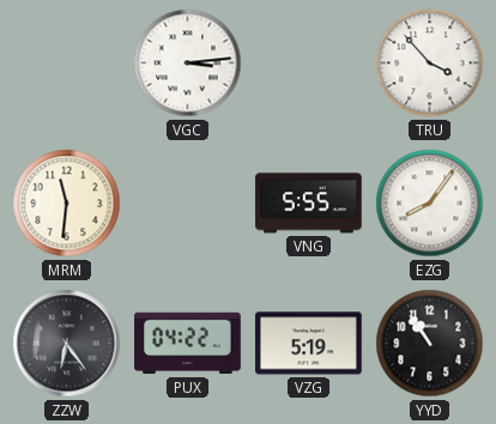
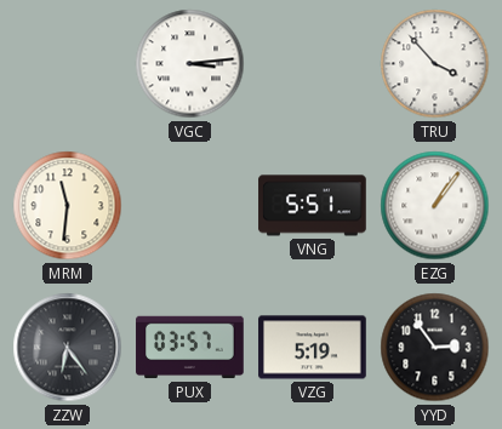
VNG: 5:55 -> 5:51 (313, 206)
EZG: 8:06 -> 1:06 (435, 206)
PUX: 04:22 -> 03:57 (190, 348)
YYD: 10:54 -> 2:54 (435, 348)
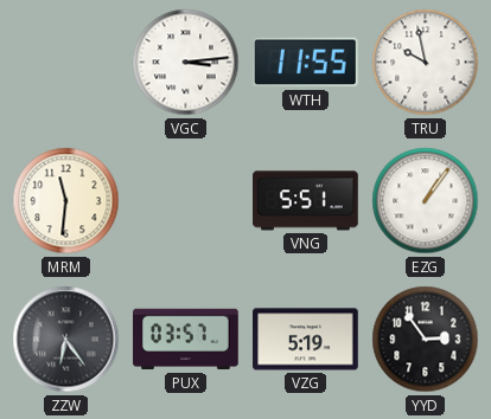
WTH: none -> 11:55 (305, 63)
TRU: 3:53 -> 9:58 (426, 63)
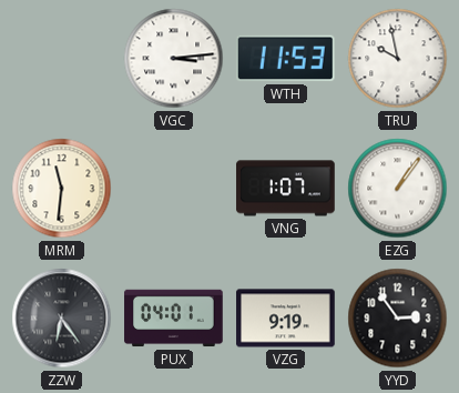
WTH: 11:55 -> 11:53 (285, 59)
VNG: 5:51 -> 1:07 (286, 189)
PUX: 03:57 -> 04:01 (174, 319)
VZG: 5:19 -> 9:19 (286, 319)
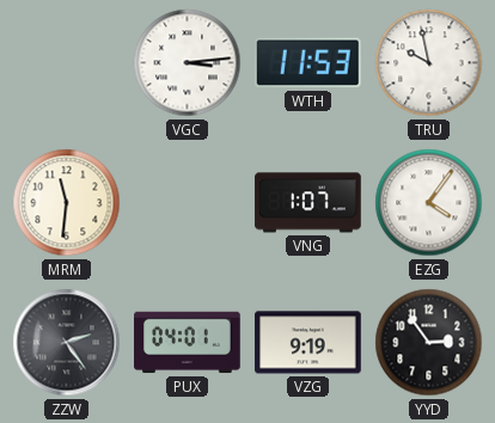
EZG: 1:06 -> 4:06 (429, 203)
ZZW: 6:24 -> 2:24 (67, 343)
